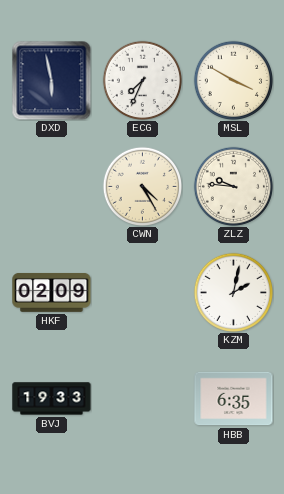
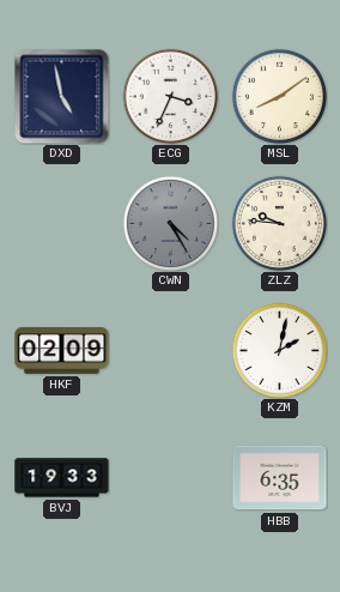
DXD: 5:58 -> 4:58 (61, 96)
ECG: 7:34 -> 3:34 (170, 96)
MSL: 3:50 -> 8:09 (279, 96)
CWN dial: cream -> grey (170, 223)
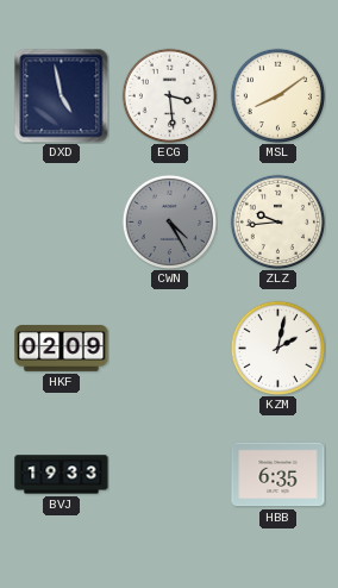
ECG: 3:34 -> 3:29 (169, 95)
ZLZ: 9:46 -> 9:44 (277, 221)
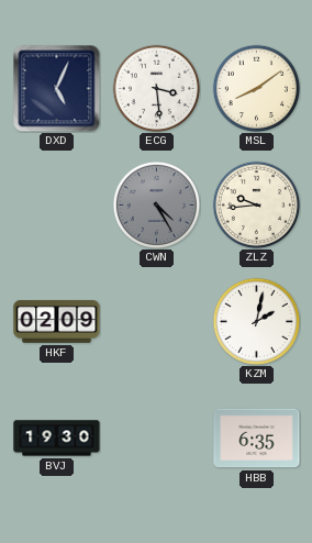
DXD: 4:58 -> 5:04 (56, 88)
BVJ: 19:33 -> 19:30 (57, 439)
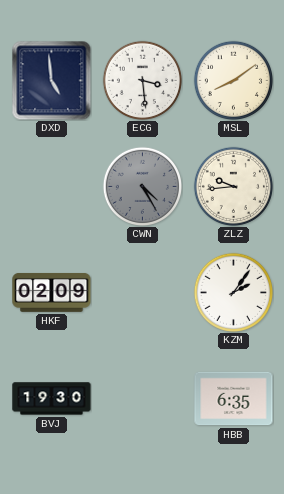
DXD: 5:04 -> 4:59 (51, 80)
KZM: 2:02 -> 2:06 (233, 292)
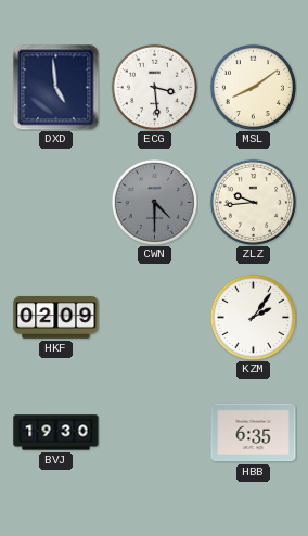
CWN: 4:25 -> 4:30 (154, 202)
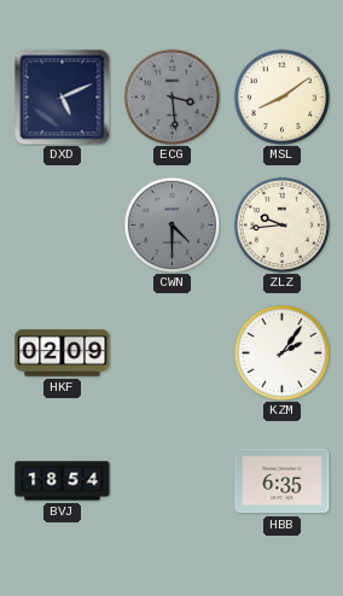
DXD: 4:59 -> 5:11 (62, 97)
ECG dial: white -> grey (171, 97)
BVJ: 19:30 -> 18:54 (63, 481)
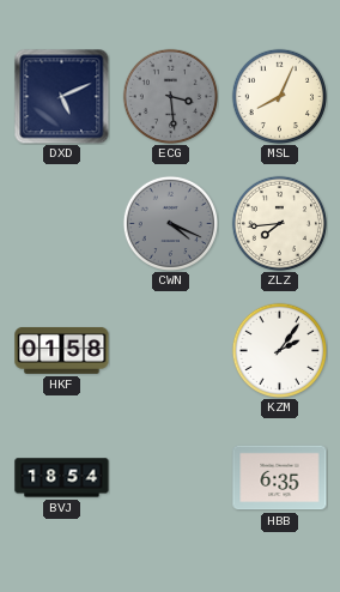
MSL: 8:09 -> 8:04 (279, 96)
CWN: 4:30 -> 4:19 (170, 223)
ZLZ: 9:44 -> 7:44 (279, 223)
HKF: 02:09 -> 01:58 (62, 350)
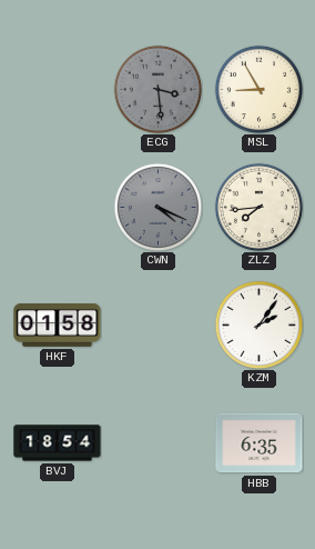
DXD: 5:11 -> none (61, 96)
MSL: 8:04 -> 8:55 (258, 89)
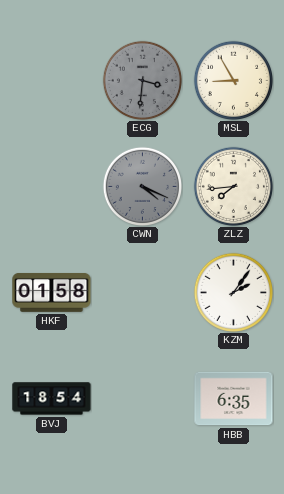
ECG: 3:29 -> 3:31 (142, 80)
